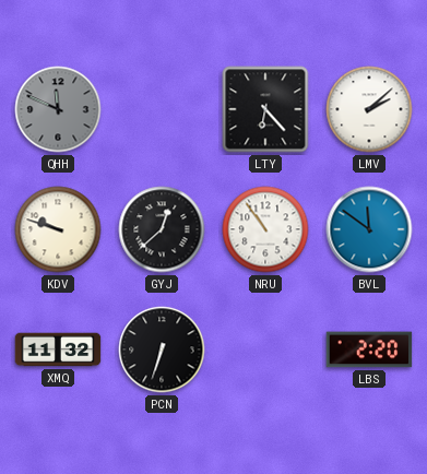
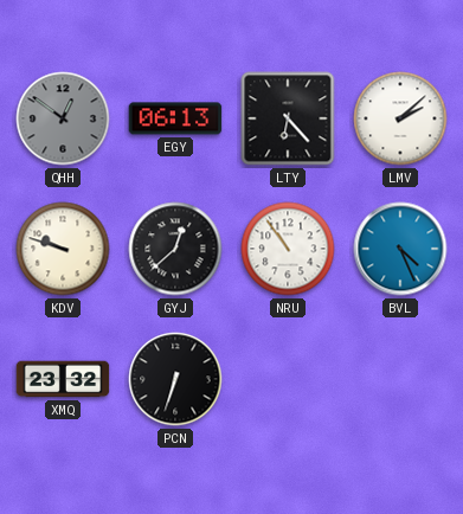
QHH: 11:49 -> 12:51 (63, 118)
EGY: none -> 06:13 (175, 118)
BVL: 11:51 -> 4:26 (400, 249)
XMQ: 11:32 -> 23:32 (63, 379)
LBS: 2:20 -> none (369, 349)
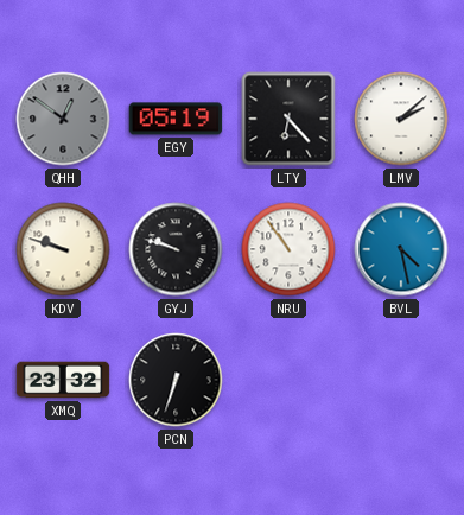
EGY: 06:13 -> 05:19 (176, 119)
GYJ: 12:38 -> 9:48 (176, 249)
BVL: 4:26 -> 4:28 (401, 249)
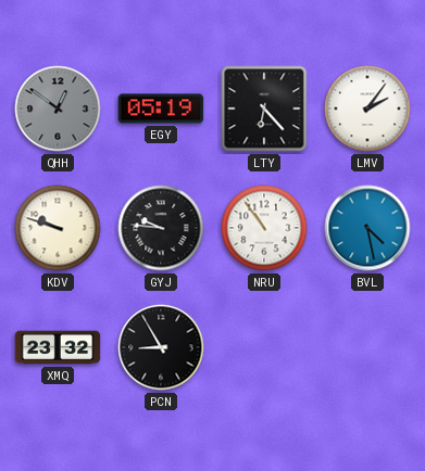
LMV: 2:08 -> 2:06 (367, 109)
GYJ: 9:48 -> 9:46 (161, 228)
PCN: 6:33 -> 8:55 (161, 347)
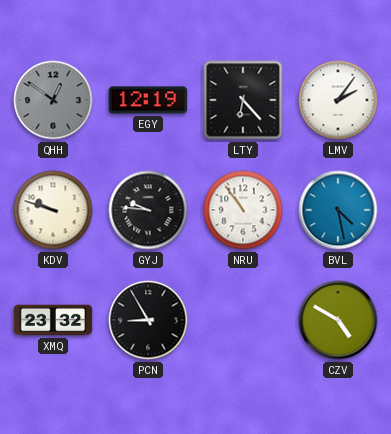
EGY: 05:19 -> 12:19 (148, 100)
CZV: none -> 4:50 (338, 320)
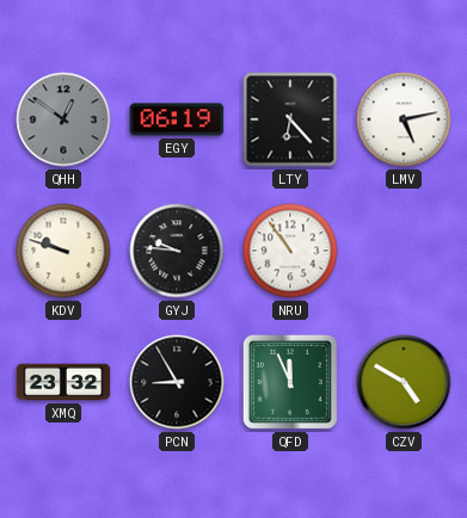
EGY: 12:19 -> 06:19 (177, 119)
LMV: 2:06 -> 5:13 (404, 119)
BVL: 4:28 -> none (338, 210)
QFD: none -> 11:56 (290, 382)
